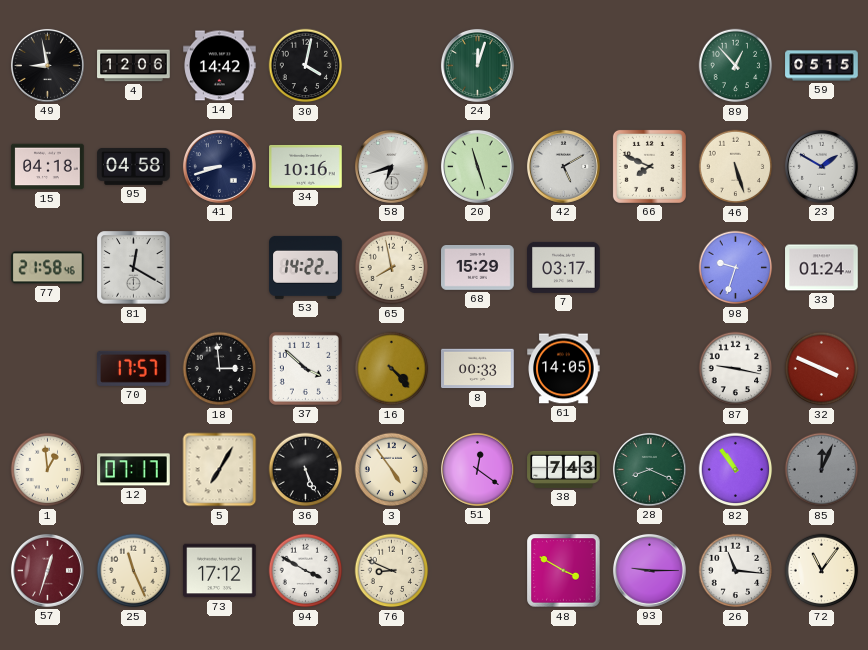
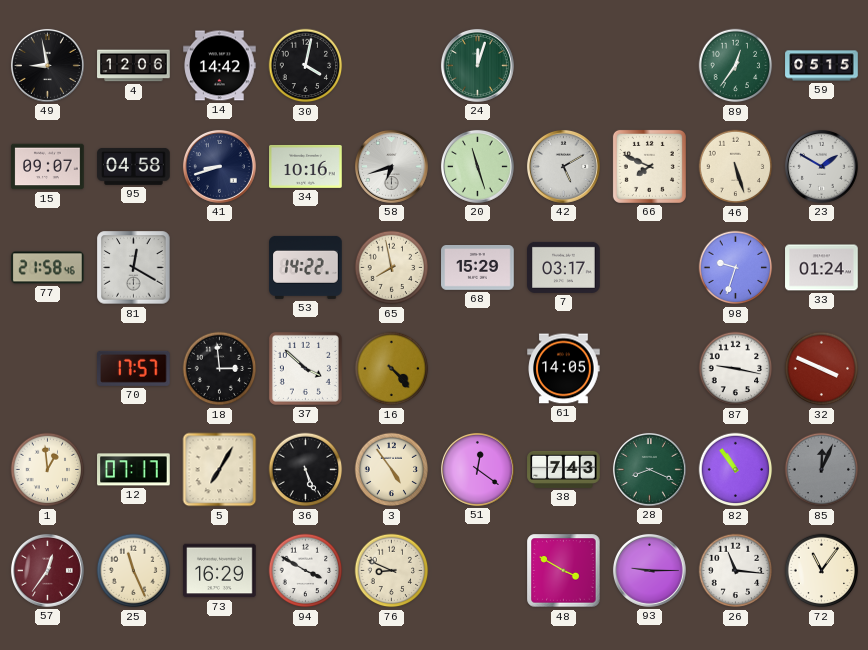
89: 12:53 -> 12:36 (736, 66)
15: 04:18 -> 09:07 (48, 167)
8: 00:33 -> none (478, 369)
57: 12:33 -> 12:36 (47, 570)
73: 17:12 -> 16:29 (220, 571)
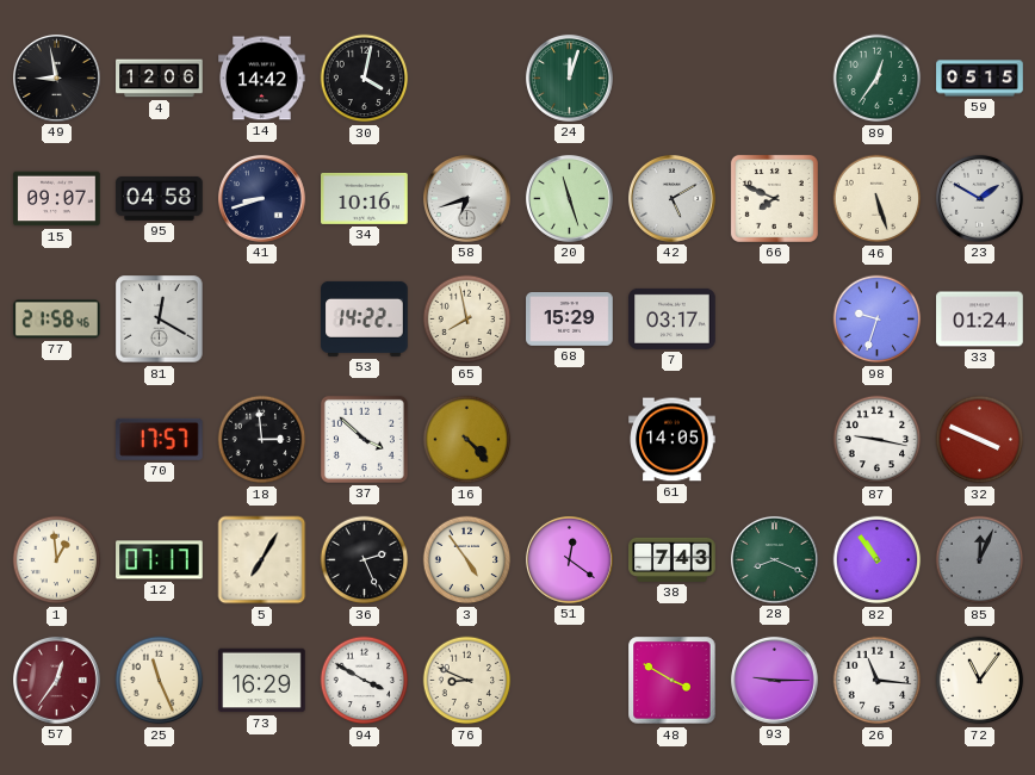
36: 5:26 -> 2:26 (365, 560)
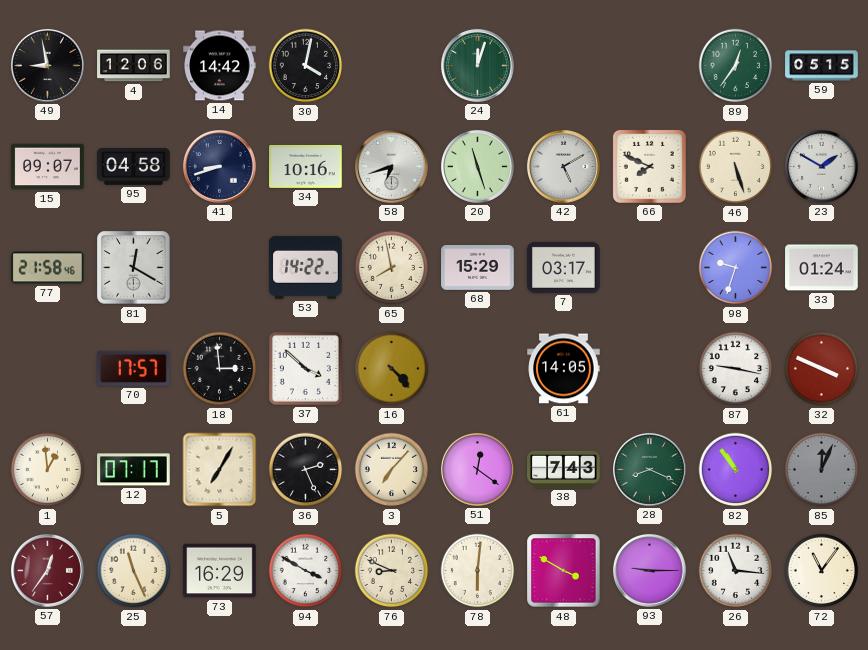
3: 4:54 -> 7:07 (392, 470)
78: none -> 6:01 (478, 571)
